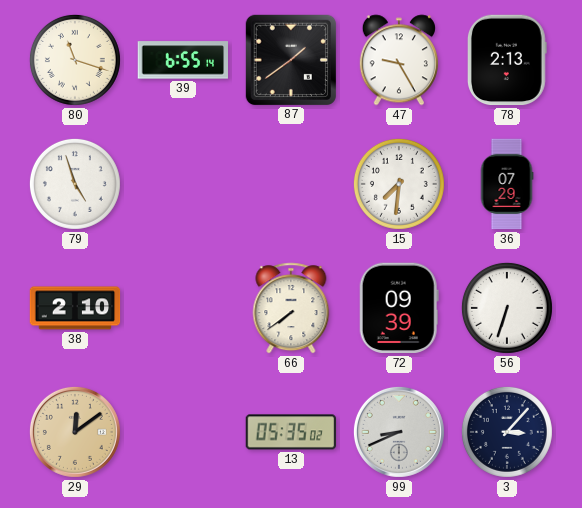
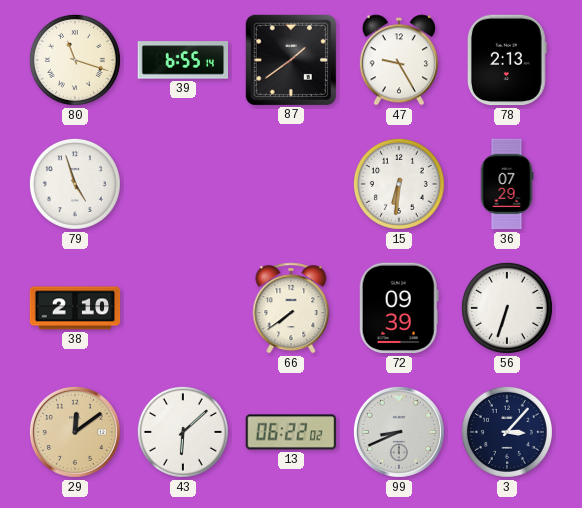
15: 7:31 -> 6:31 (399, 184)
43: none -> 6:08 (183, 432)
13: 05:35 -> 06:22 (291, 432)
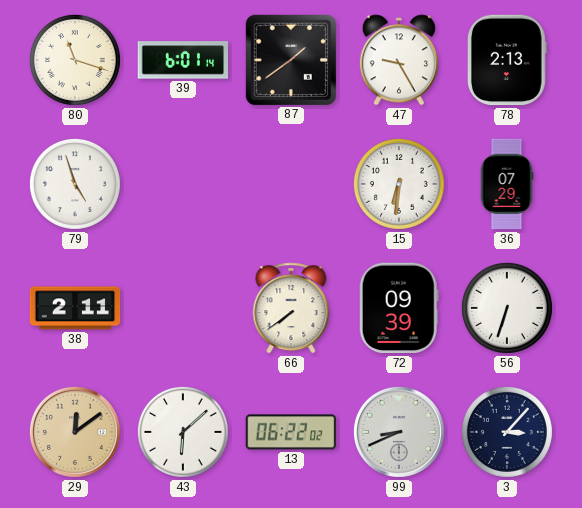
39: 6:55 -> 6:01 (183, 60)
38: 2:10 -> 2:11 (75, 308)
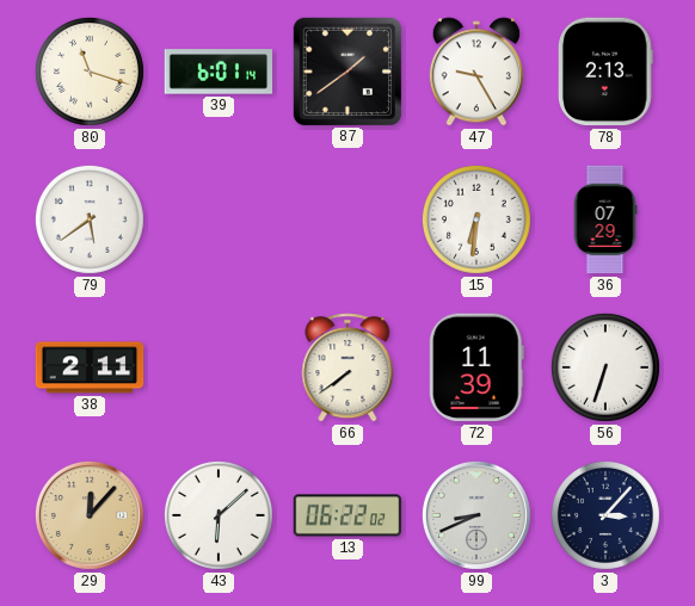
79: 4:57 -> 5:39 (90, 219)
72: 09:39 -> 11:39 (476, 367)
29: 12:09 -> 12:07 (90, 515)
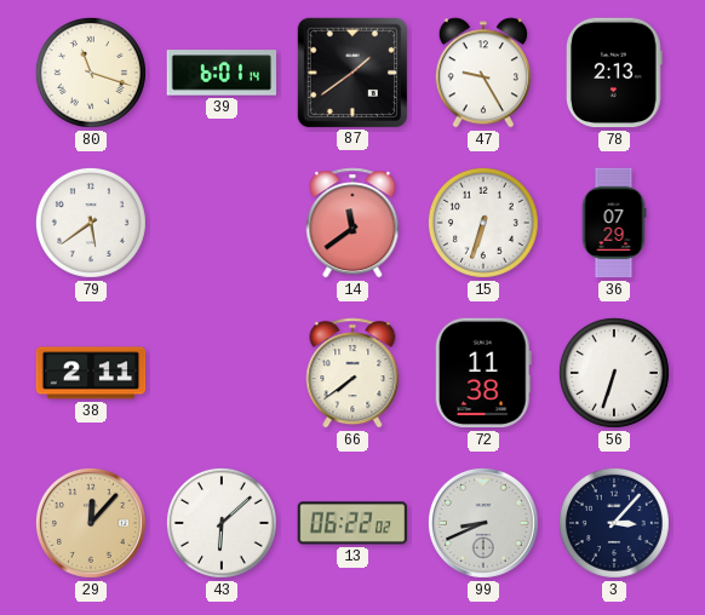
14: none -> 11:39 (352, 223)
15: 6:31 -> 6:33 (483, 223)
72: 11:39 -> 11:38 (483, 373)
